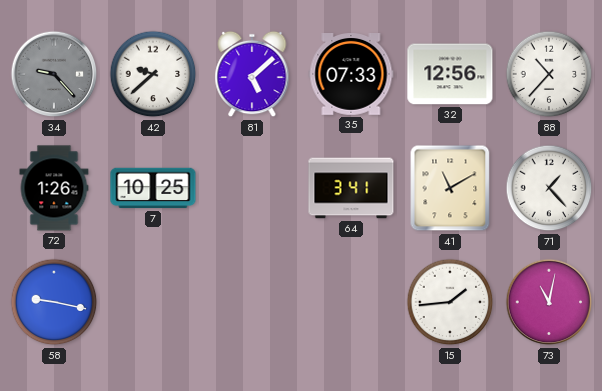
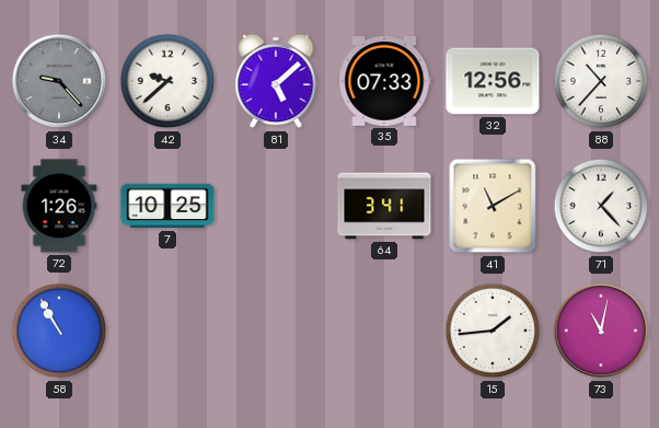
58: 9:17 -> 10:55 (59, 331)
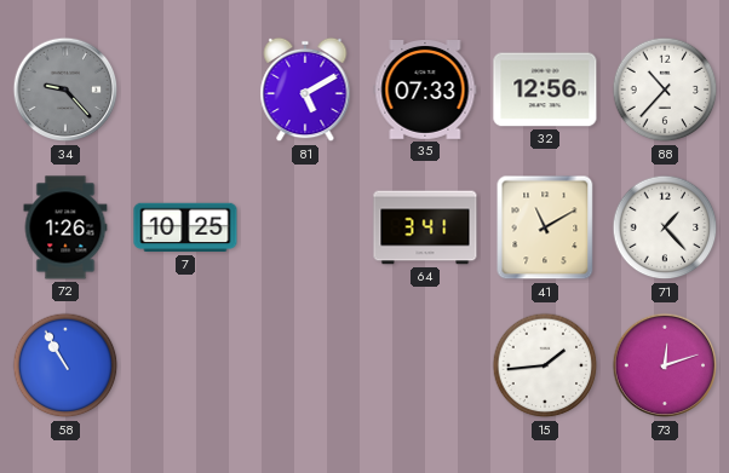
42: 9:38 -> none (167, 81)
81: 5:08 -> 5:10 (305, 90)
73: 11:02 -> 12:12 (665, 365)
